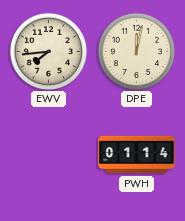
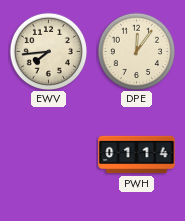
DPE: 12:02 -> 12:06 (136, 51)
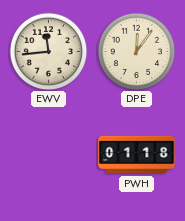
EWV: 7:44 -> 11:44 (48, 51)
PWH: 01:14 -> 01:18 (137, 155)
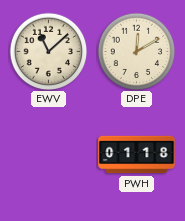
EWV: 11:44 -> 11:08 (48, 51)
DPE: 12:06 -> 12:10 (136, 51)
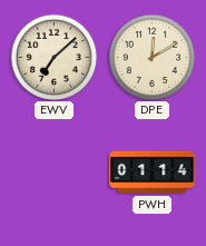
EWV: 11:08 -> 7:08 (53, 57)
PWH: 01:18 -> 01:14 (153, 173)
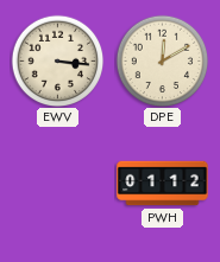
EWV: 7:08 -> 3:16 (57, 60)
PWH: 01:14 -> 01:12 (163, 184)
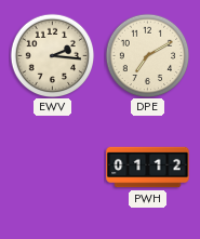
EWV: 3:16 -> 2:16 (52, 55)
DPE: 12:10 -> 7:10 (147, 55)
